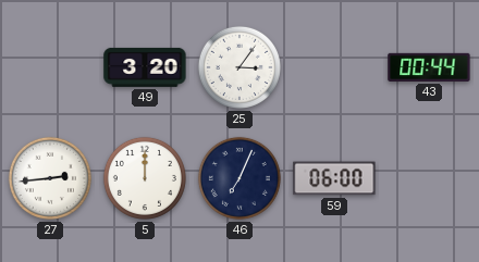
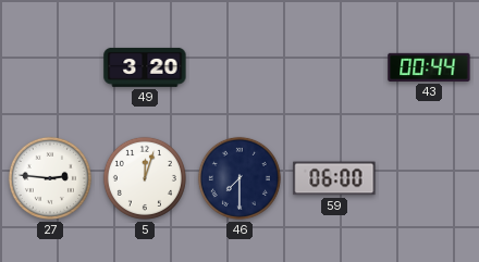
25: 3:06 -> none (239, 67)
27: 2:44 -> 2:46 (50, 178)
5: 12:00 -> 12:03 (145, 178)
46: 7:04 -> 7:30 (239, 178)
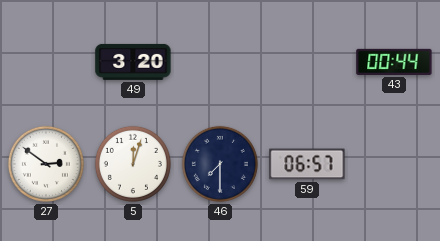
27: 2:46 -> 2:51 (46, 164)
59: 06:00 -> 06:57 (307, 164)
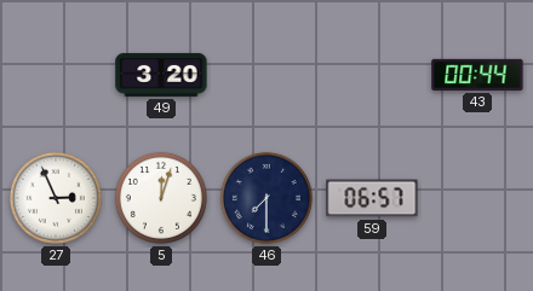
27: 2:51 -> 2:56 (56, 198)
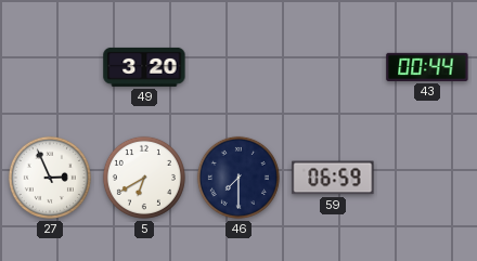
5: 12:03 -> 6:40 (144, 178)
59: 06:57 -> 06:59 (333, 178)
